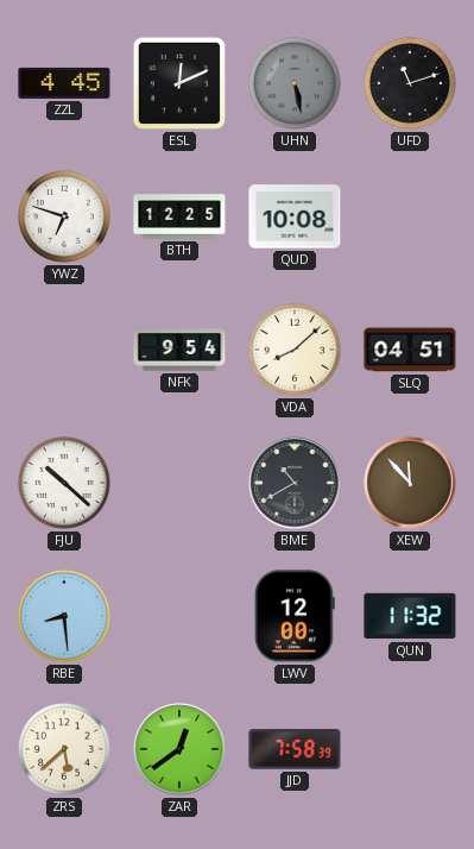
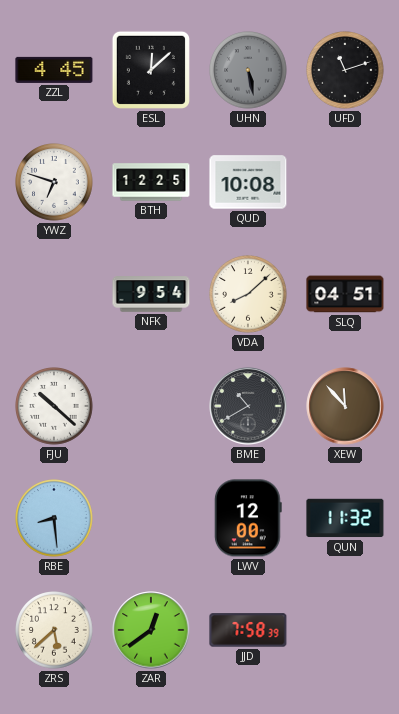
ESL: 12:11 -> 12:08 (151, 70)
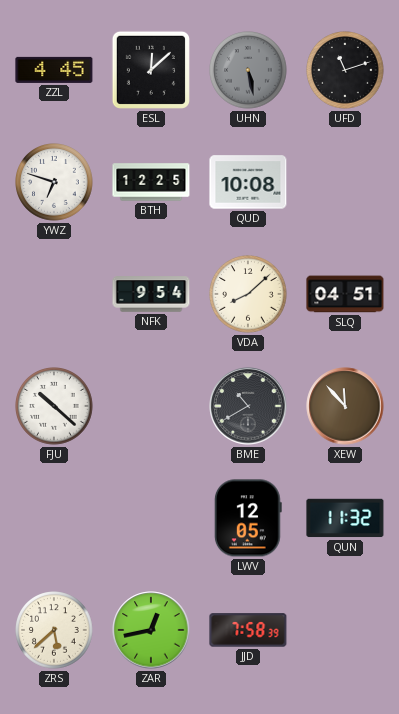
RBE: 8:29 -> none (55, 519)
LWV: 12:00 -> 12:05 (248, 518)
ZAR: 12:39 -> 12:43 (151, 630)
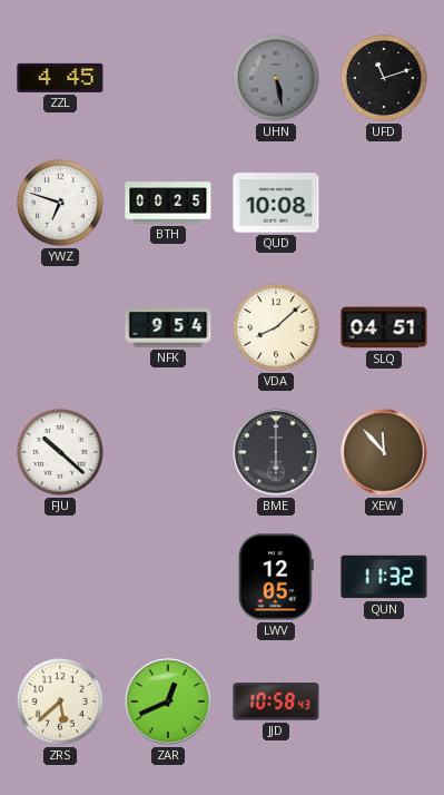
ESL: 12:08 -> none (151, 70)
BTH: 12:25 -> 00:25 (168, 203)
BME: 10:40 -> 6:00 (276, 452)
ZAR: 12:43 -> 12:41 (168, 701)
JJD: 7:58 -> 10:58 (276, 701)
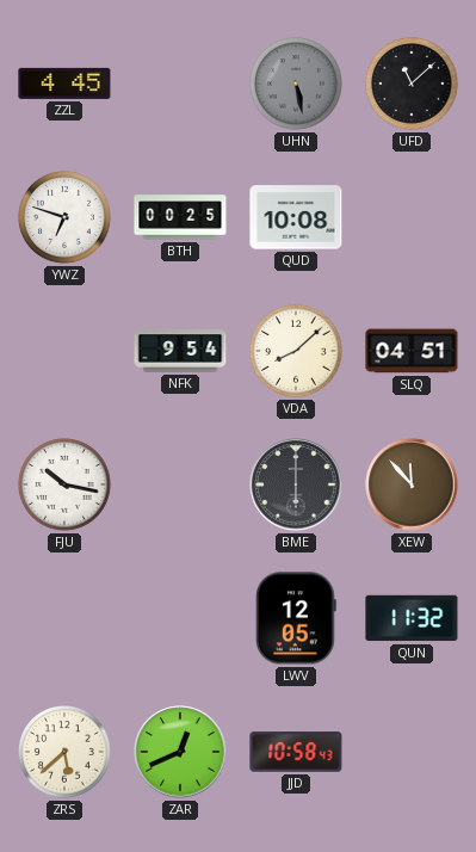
UFD: 11:12 -> 11:08 (413, 85)
FJU: 10:22 -> 10:17 (66, 486)
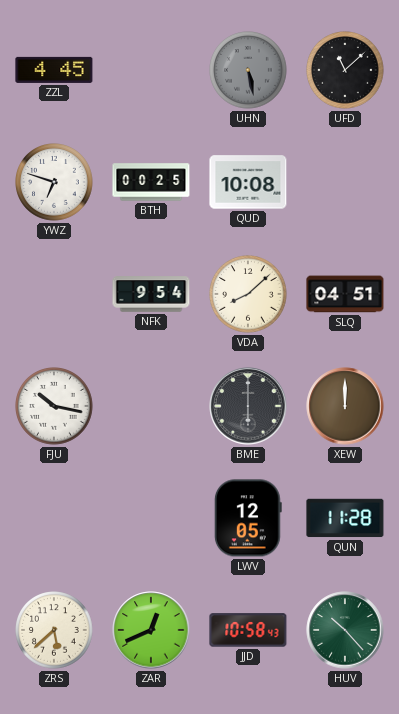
XEW: 11:53 -> 12:00 (345, 406)
QUN: 11:32 -> 11:28 (345, 518)
HUV: none -> 10:23 (345, 630)
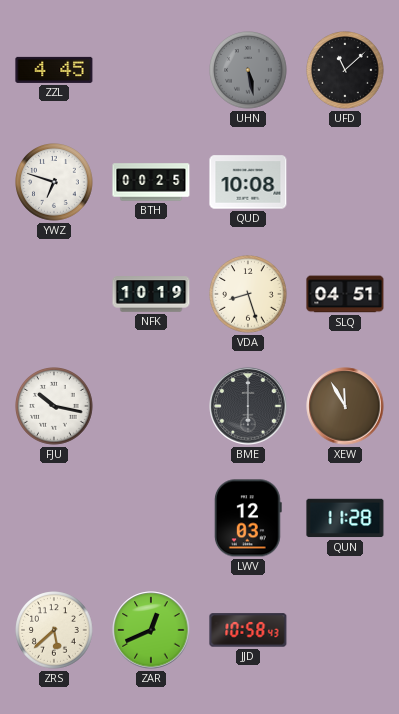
NFK: 9:54 -> 10:19 (151, 294)
VDA: 8:08 -> 8:27 (249, 295)
XEW: 12:00 -> 11:55 (345, 406)
LWV: 12:05 -> 12:03 (248, 518)
HUV: 10:23 -> none (345, 630)
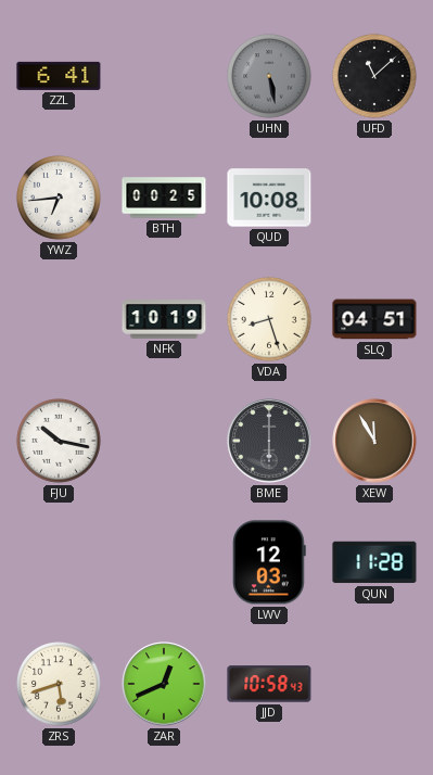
ZZL: 4:45 -> 6:41 (59, 76)
YWZ: 6:48 -> 6:44 (60, 199)
ZRS: 5:38 -> 5:42 (60, 685)
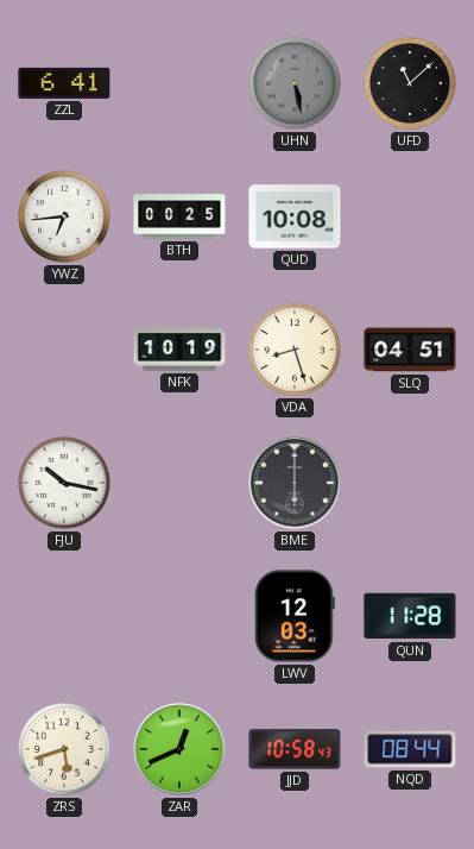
XEW: 11:55 -> none (374, 441)
NQD: none -> 08:44 (410, 749)
